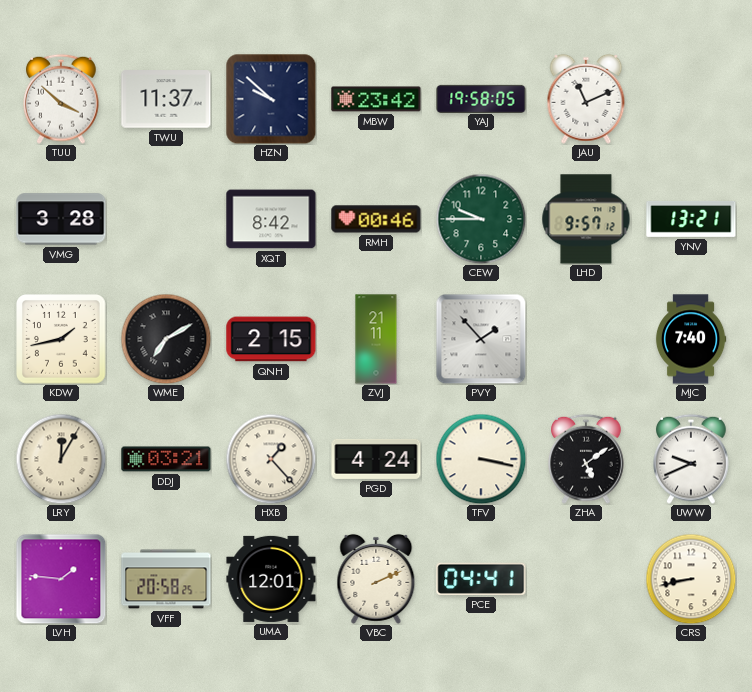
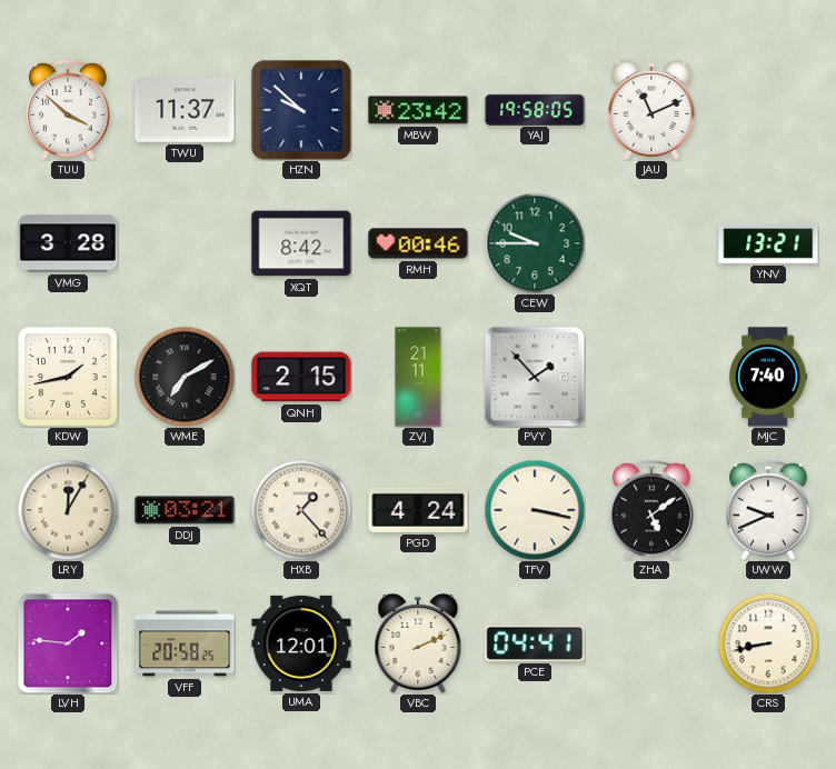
LHD: 9:57 -> none (586, 219)
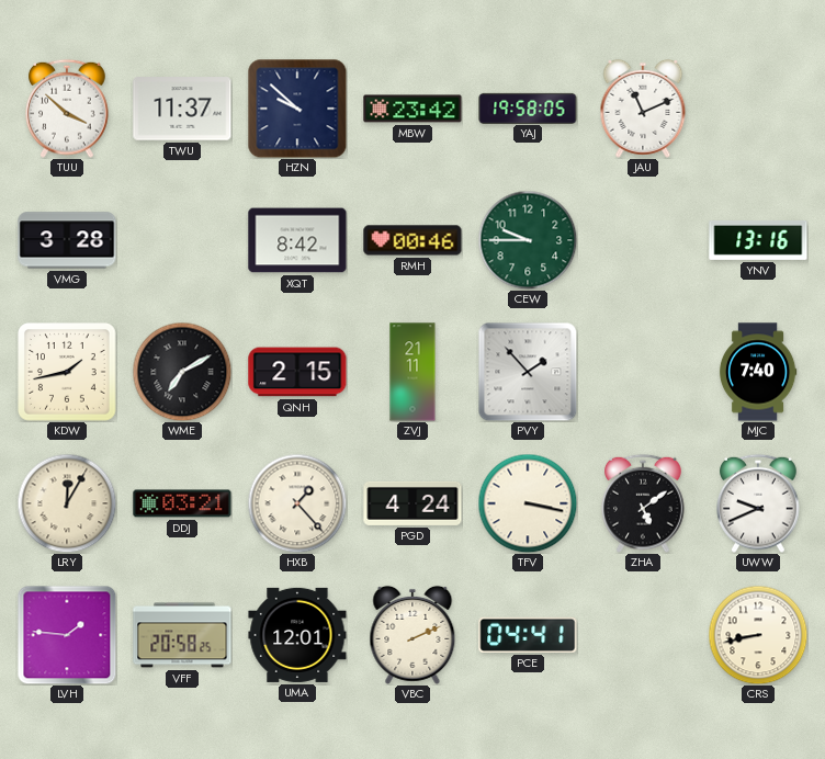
YNV: 13:21 -> 13:16 (758, 240)
